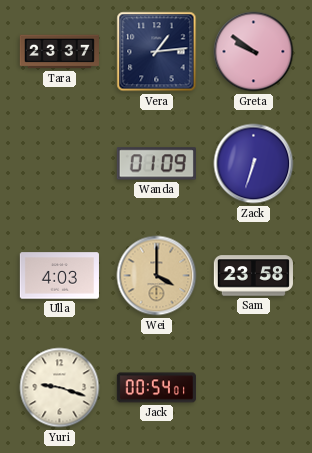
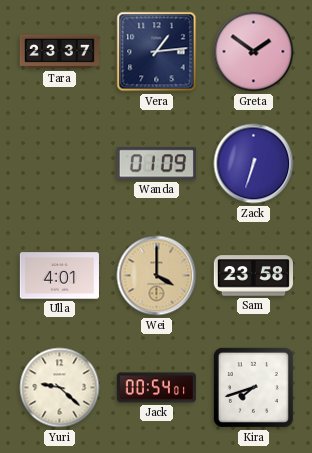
Greta: 9:51 -> 1:51 (254, 52)
Ulla: 4:03 -> 4:01 (59, 276)
Yuri: 9:18 -> 9:22 (60, 388)
Kira: none -> 7:42 (253, 387)
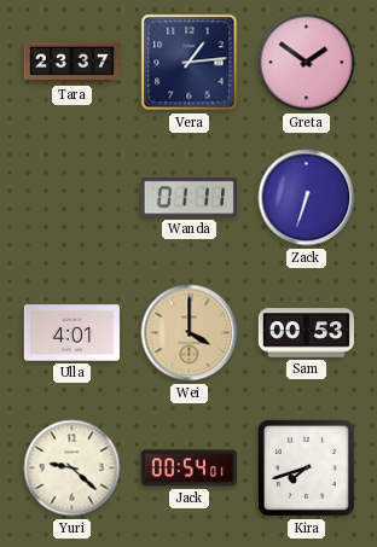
Wanda: 01:09 -> 01:11 (188, 198)
Sam: 23:58 -> 00:53 (306, 333)
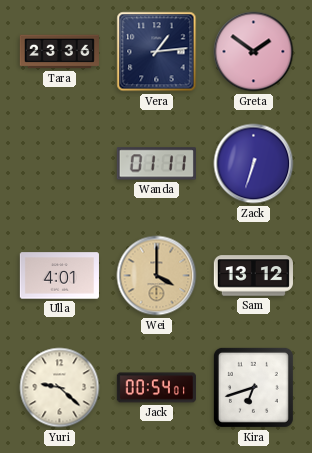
Tara: 23:37 -> 23:36 (59, 52)
Sam: 00:53 -> 13:12 (253, 276)
Kira: 7:42 -> 6:42 (253, 387)
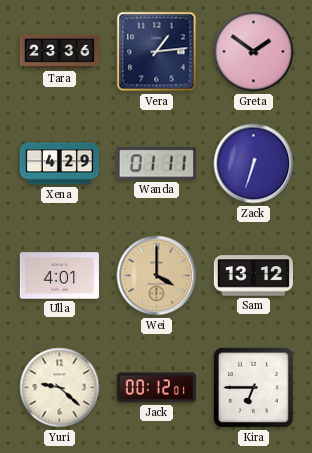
Xena: none -> 4:29 (59, 164)
Jack: 00:54 -> 00:12 (156, 388)
Kira: 6:42 -> 6:45 (253, 387)
